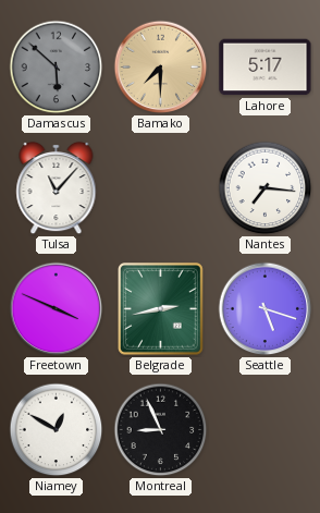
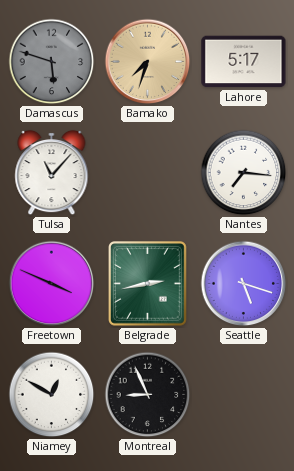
Damascus: 5:52 -> 5:48 (52, 62)
Bamako: 7:30 -> 7:33 (148, 62)
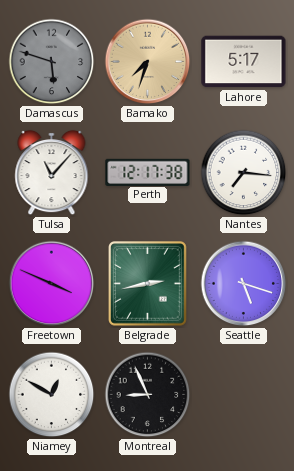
Perth: none -> 12:17 (148, 172)
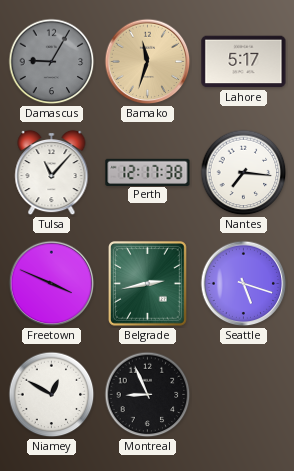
Damascus: 5:48 -> 9:05 (52, 62)
Bamako: 7:33 -> 11:33 (148, 62)
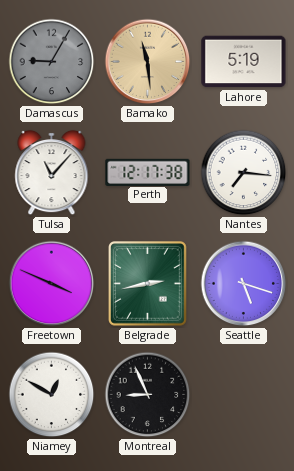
Bamako: 11:33 -> 11:29 (148, 62)
Lahore: 5:17 -> 5:19 (244, 62)
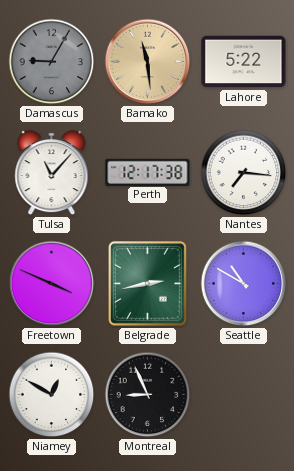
Lahore: 5:19 -> 5:22 (244, 62)
Seattle: 5:18 -> 10:50 (244, 284)
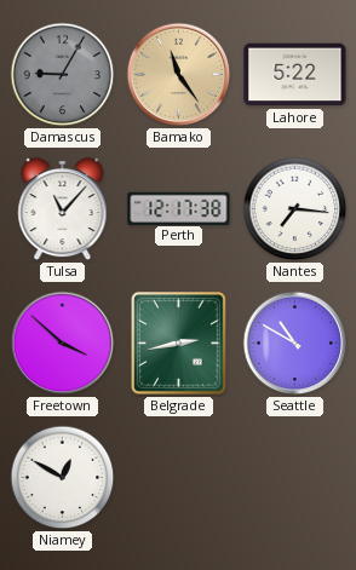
Bamako: 11:29 -> 11:24 (179, 75)
Freetown: 3:49 -> 3:52 (63, 344)
Montreal: 8:56 -> none (148, 395)
